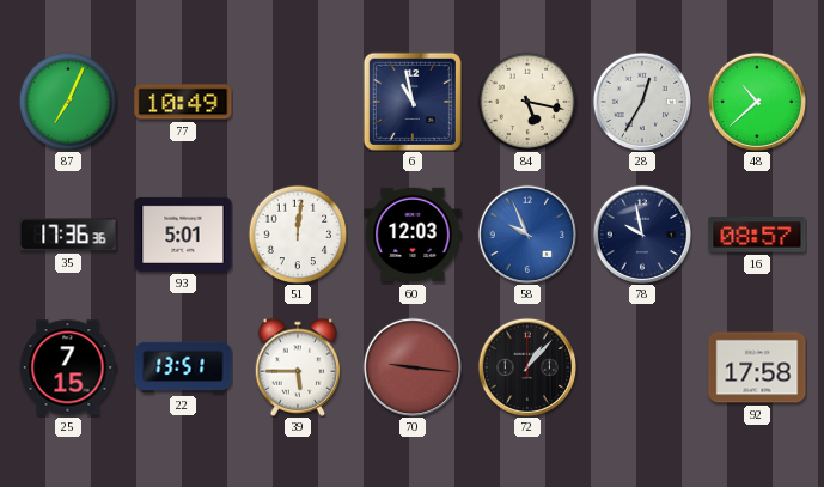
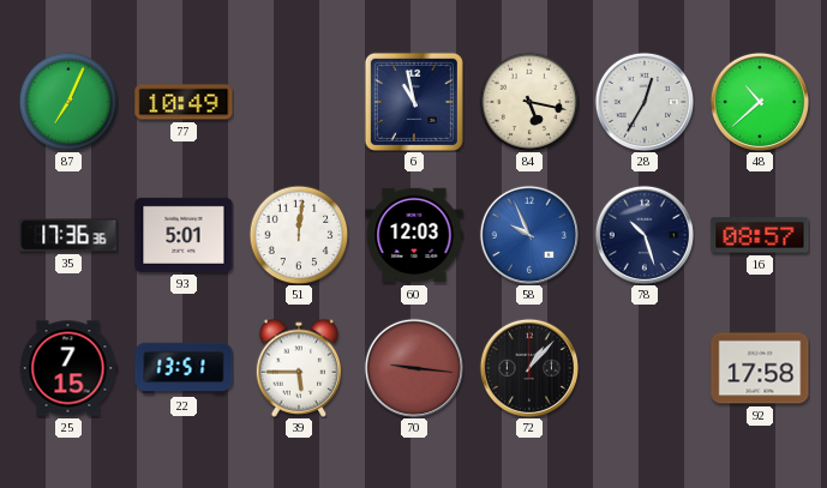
78: 9:58 -> 10:27 (643, 234)
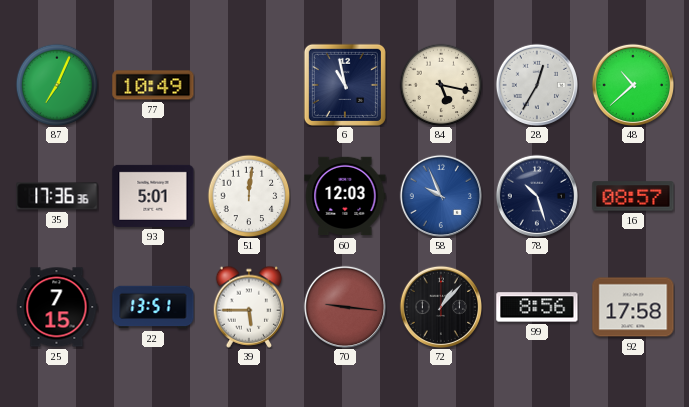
99: none -> 8:56 (537, 307)
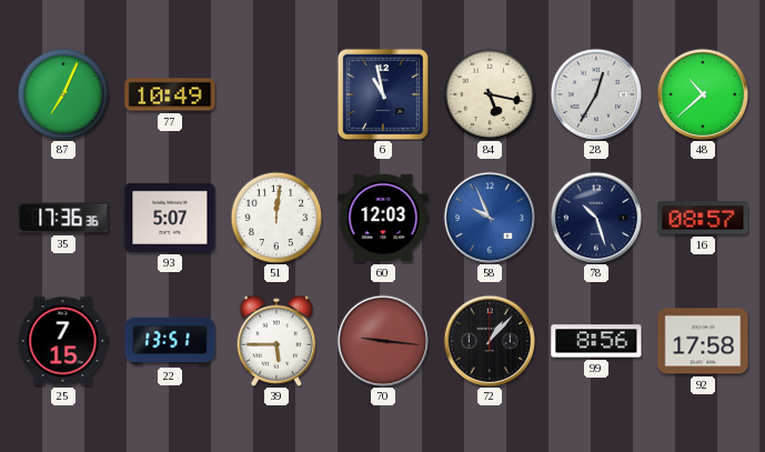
93: 5:01 -> 5:07 (170, 218)
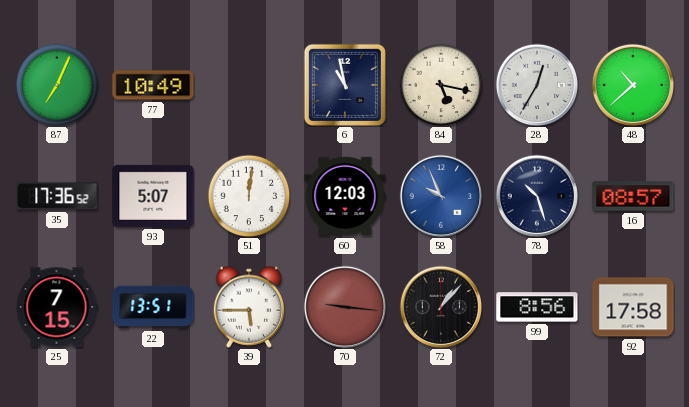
35: 17:36:36 -> 17:36:52 (57, 196)
